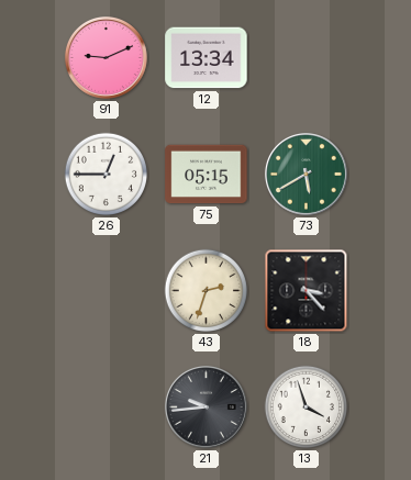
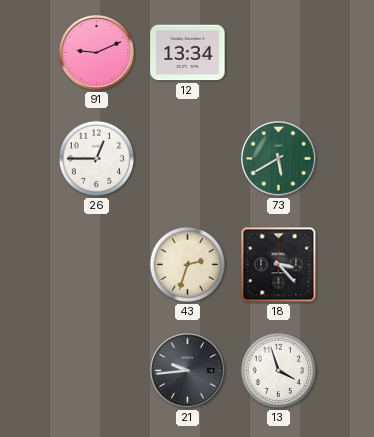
75: 05:15 -> none (207, 175)
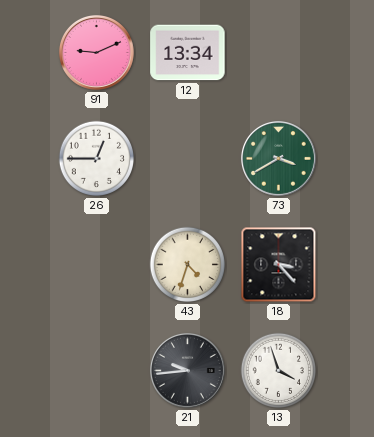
73: 5:40 -> 3:40 (278, 158)
43: 2:33 -> 4:33 (188, 265)
